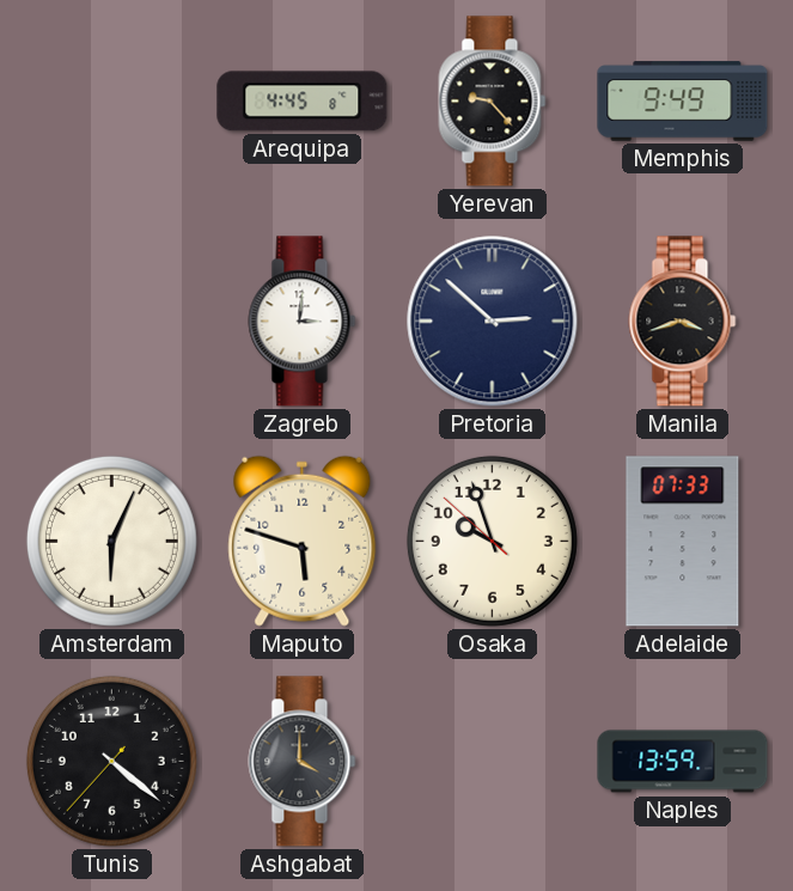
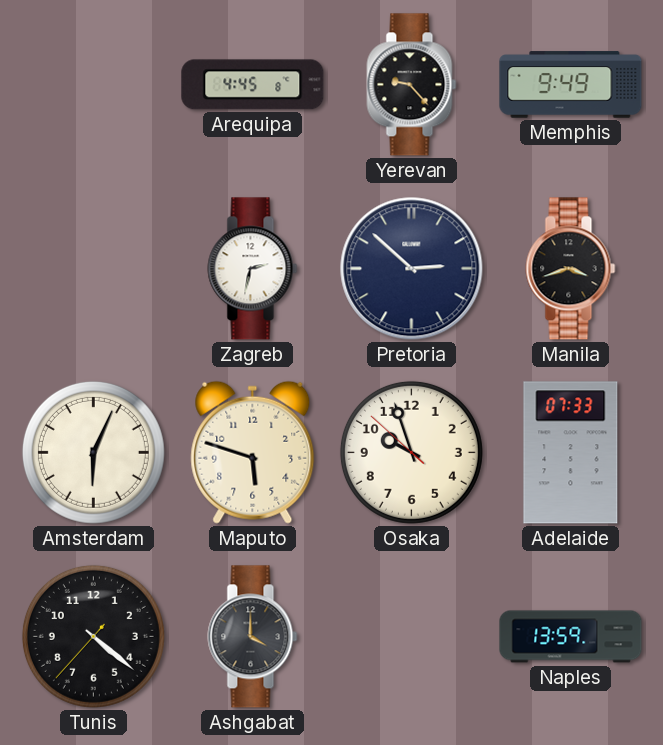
Zagreb: 3:01 -> 2:32 (253, 269)
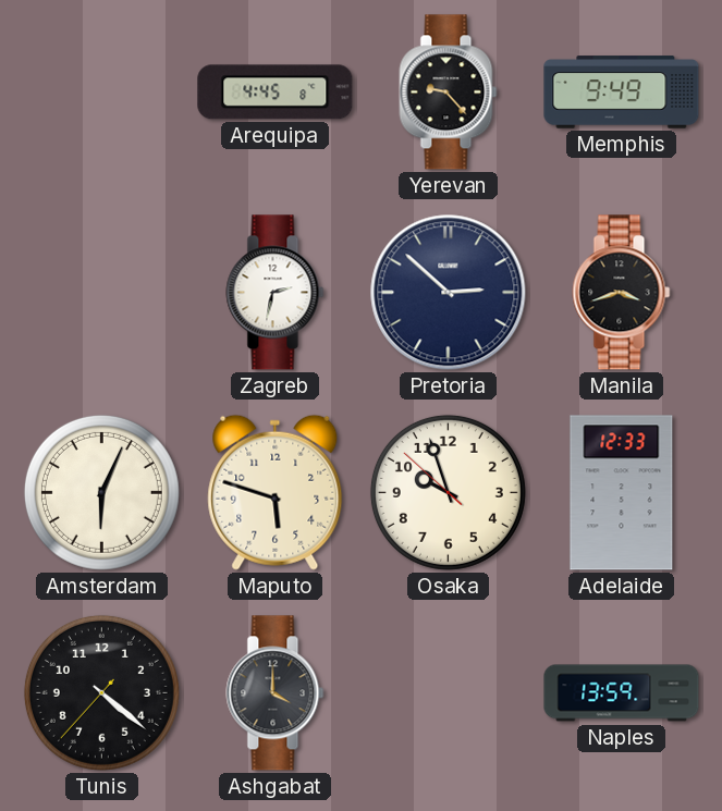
Adelaide: 07:33 -> 12:33 (622, 493)
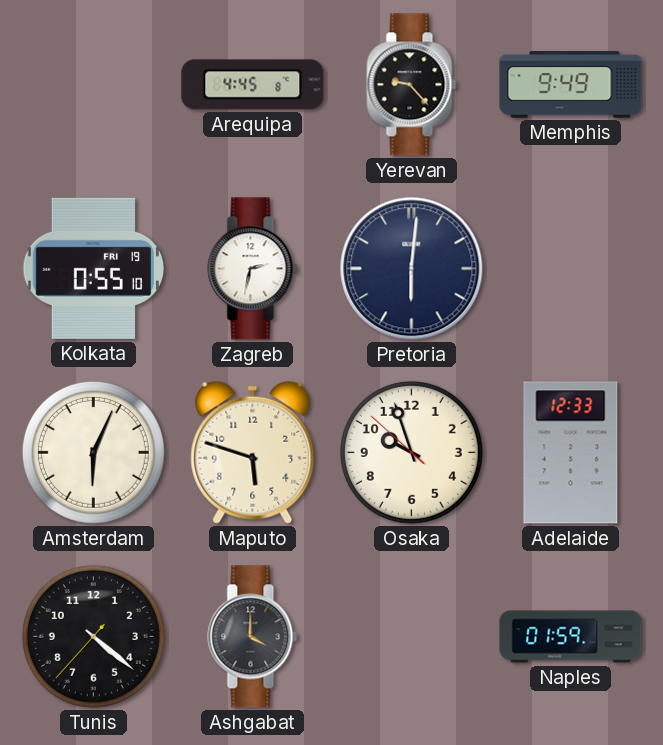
Kolkata: none -> 0:55 (93, 268)
Pretoria: 2:52 -> 6:01 (412, 269)
Manila: 3:42 -> none (622, 293)
Naples: 13:59 -> 01:59 (571, 637)
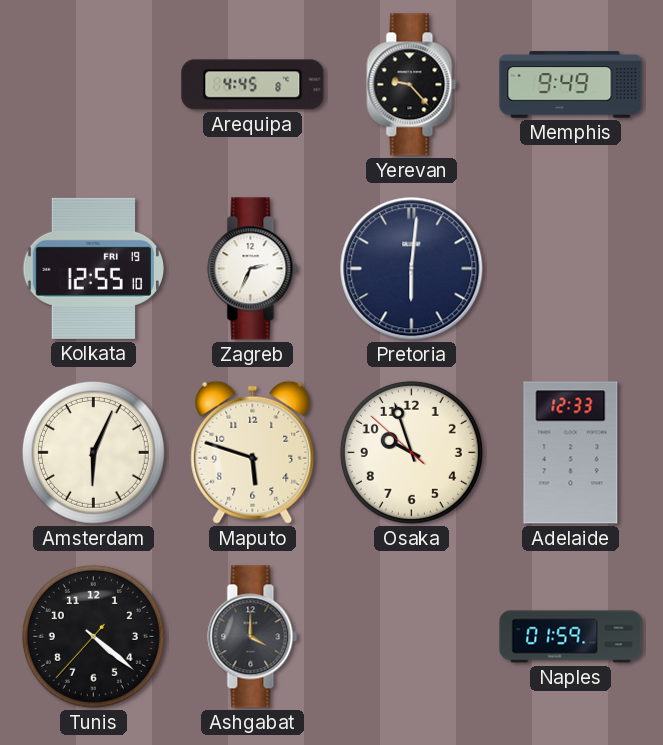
Kolkata: 0:55 -> 12:55 (93, 268)
Zagreb: 2:32 -> 2:34 (253, 269)
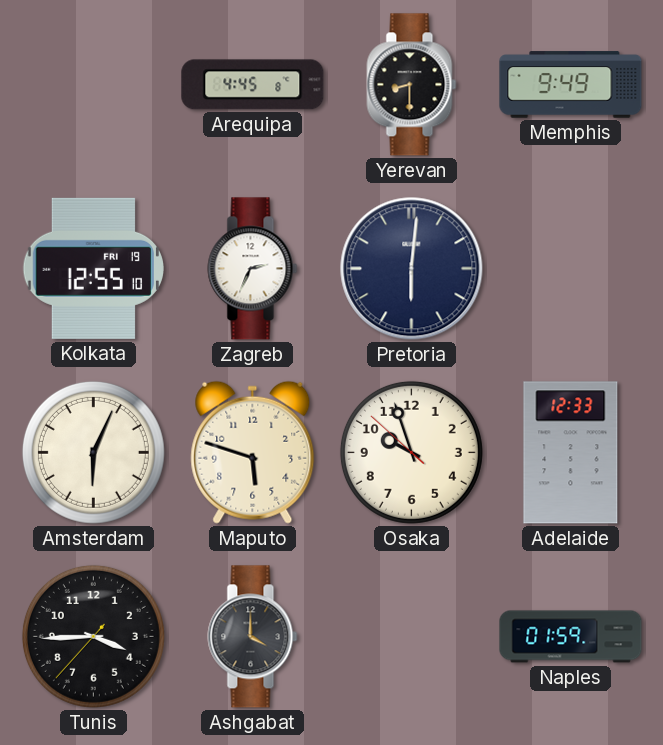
Yerevan: 9:23 -> 8:30 (412, 85)
Tunis: 4:21 -> 3:44 (93, 636)
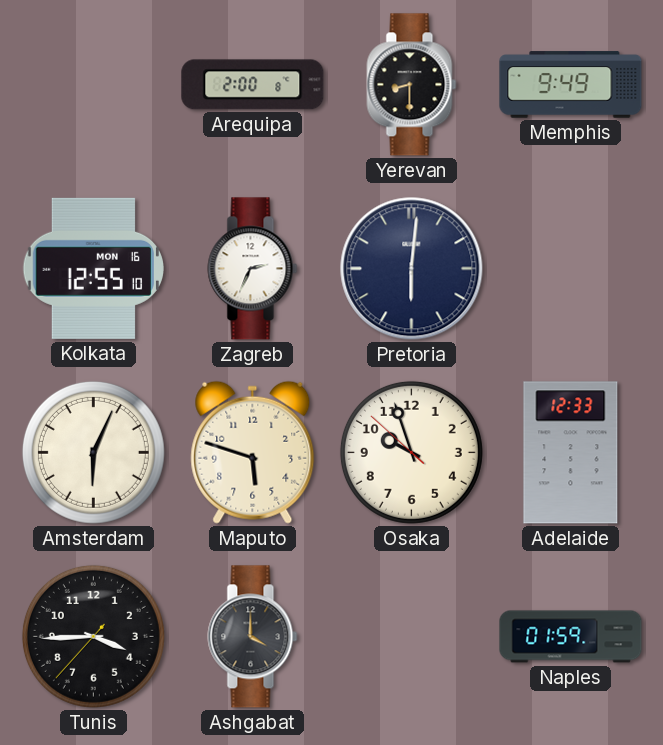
Arequipa: 4:45 -> 2:00 (253, 85)
Kolkata date: FRI 19 -> MON 16 (93, 268)
